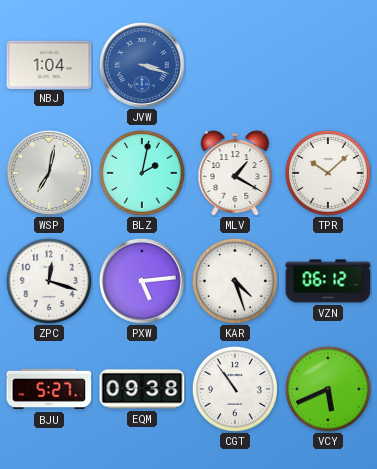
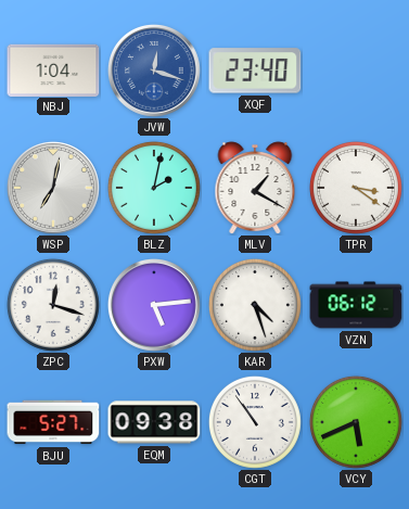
JVW: 3:18 -> 12:18 (155, 72)
XQF: none -> 23:40 (255, 71)
TPR: 10:08 -> 3:21 (356, 188)
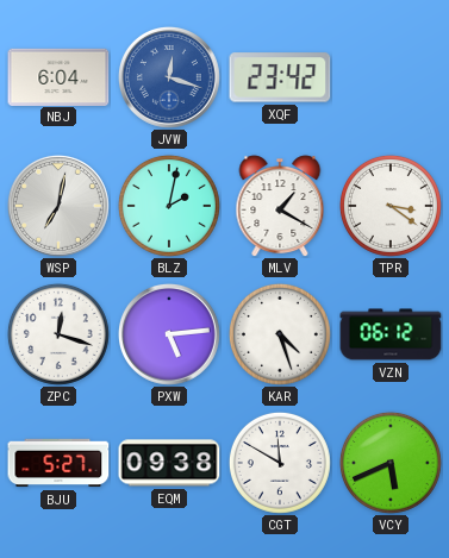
NBJ: 1:04 -> 6:04 (58, 76)
XQF: 23:40 -> 23:42 (280, 77)
CGT: 10:54 -> 11:50 (280, 463)
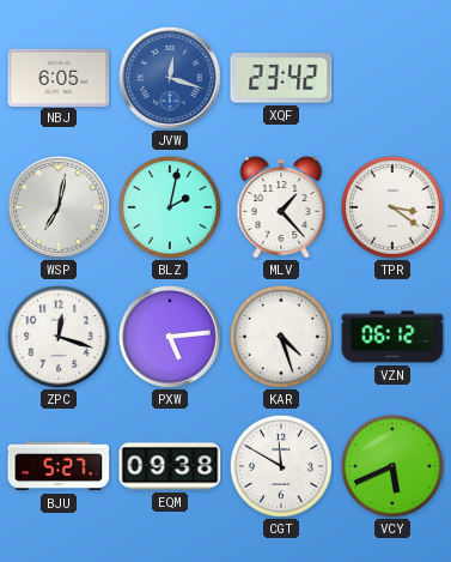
NBJ: 6:04 -> 6:05 (59, 77)
MLV: 1:20 -> 1:23 (281, 207)
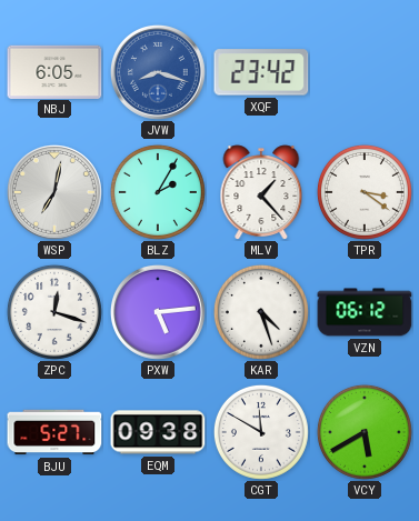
JVW: 12:18 -> 8:18 (159, 73)
BLZ: 2:02 -> 2:05 (158, 192)
VCY: 5:41 -> 5:40 (365, 432)
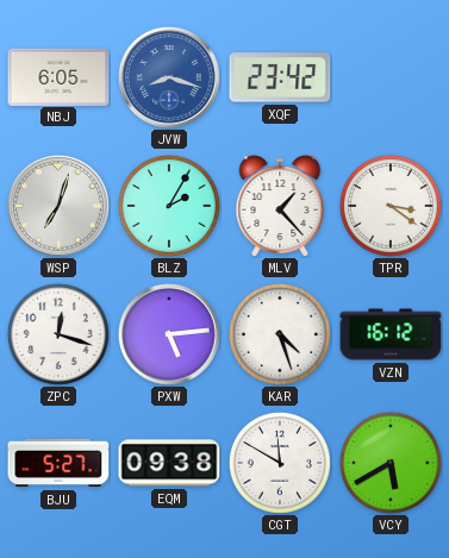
WSP: 7:02 -> 7:03 (60, 207)
VZN: 06:12 -> 16:12 (391, 334)
